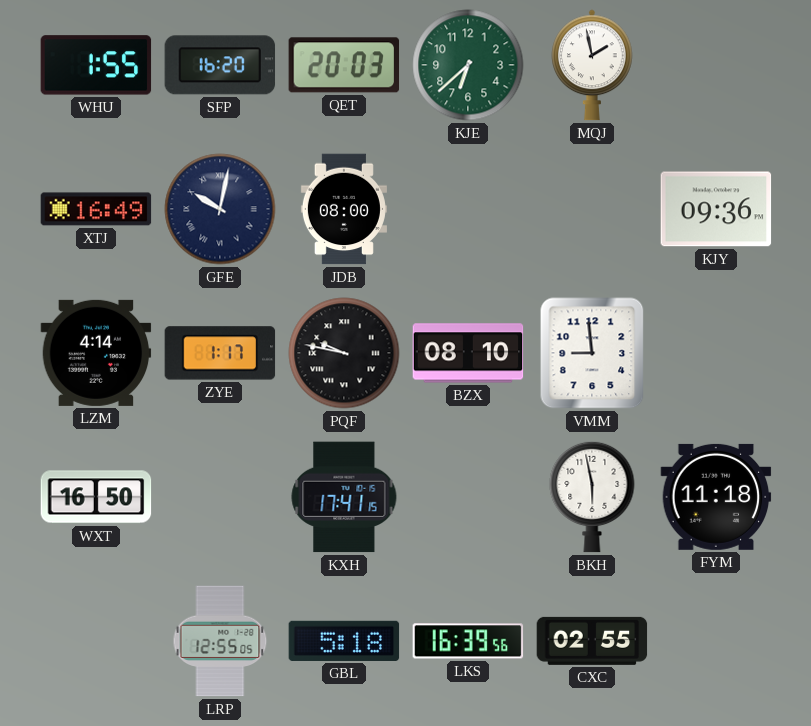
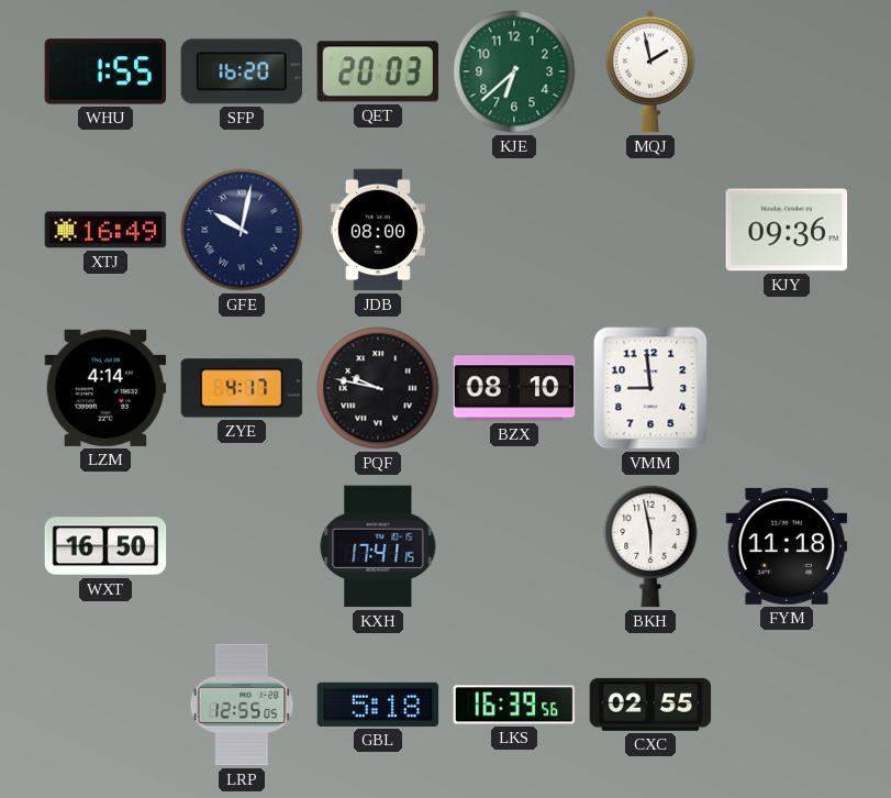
ZYE: 1:17 -> 4:17 (242, 388)
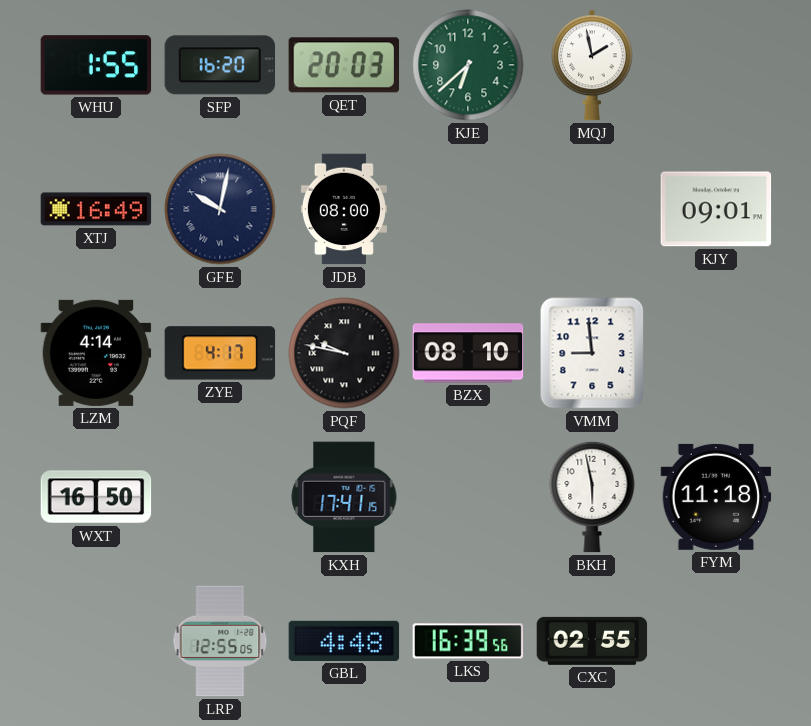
KJY: 09:36 -> 09:01 (716, 209)
GBL: 5:18 -> 4:48 (344, 641)
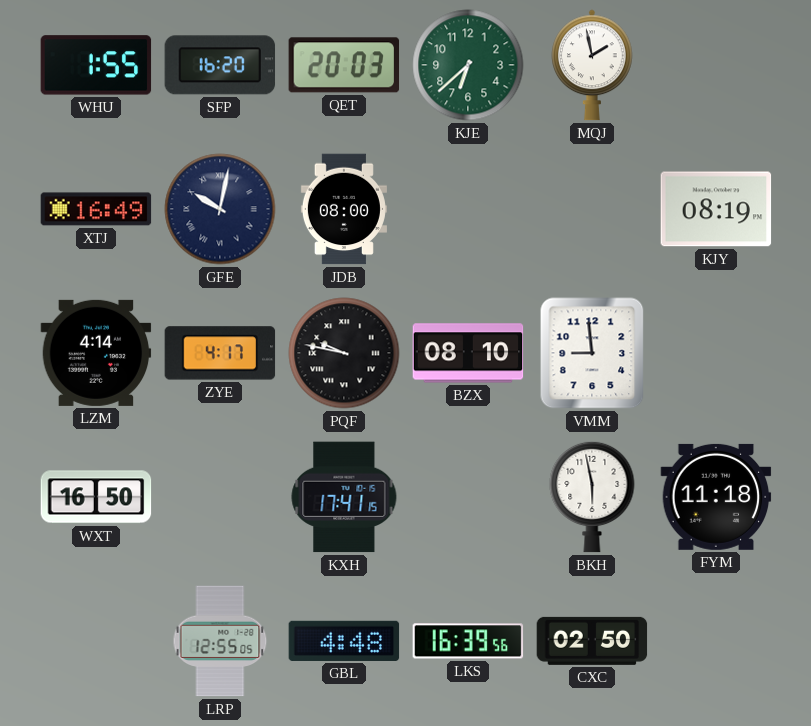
KJY: 09:01 -> 08:19 (716, 209)
CXC: 02:55 -> 02:50 (592, 641)
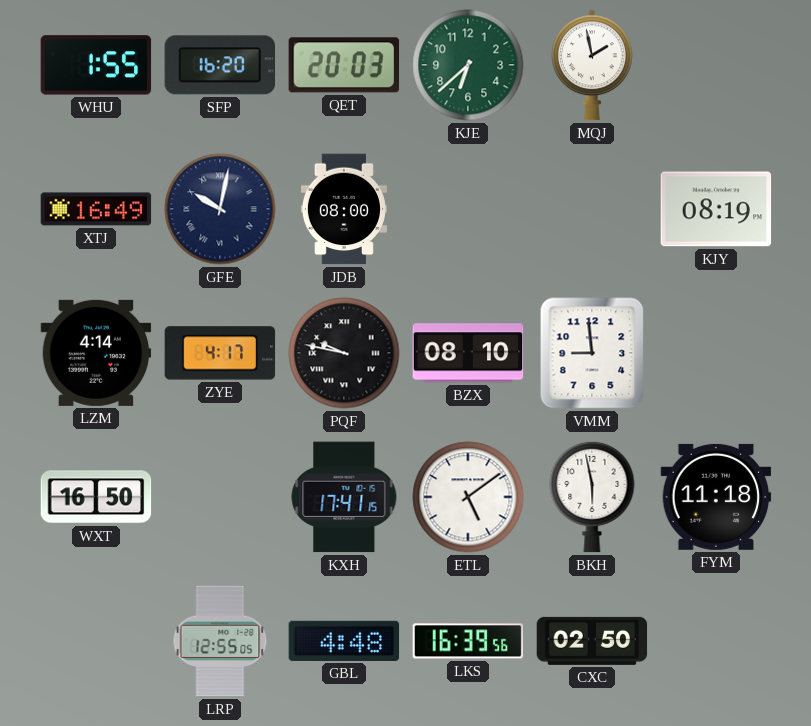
ETL: none -> 5:09 (468, 497)
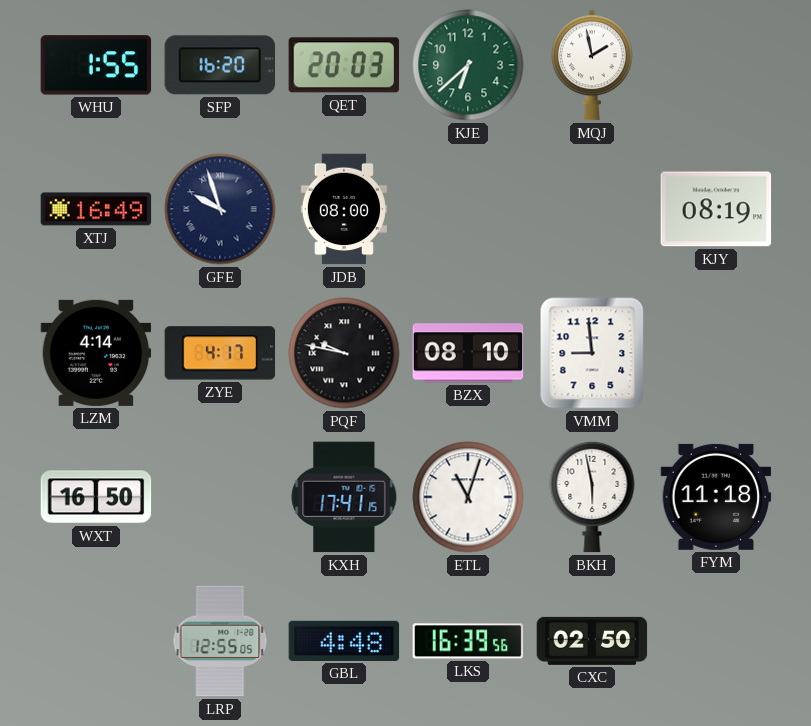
GFE: 10:02 -> 9:57 (220, 209)
ETL: 5:09 -> 11:03 (468, 497)
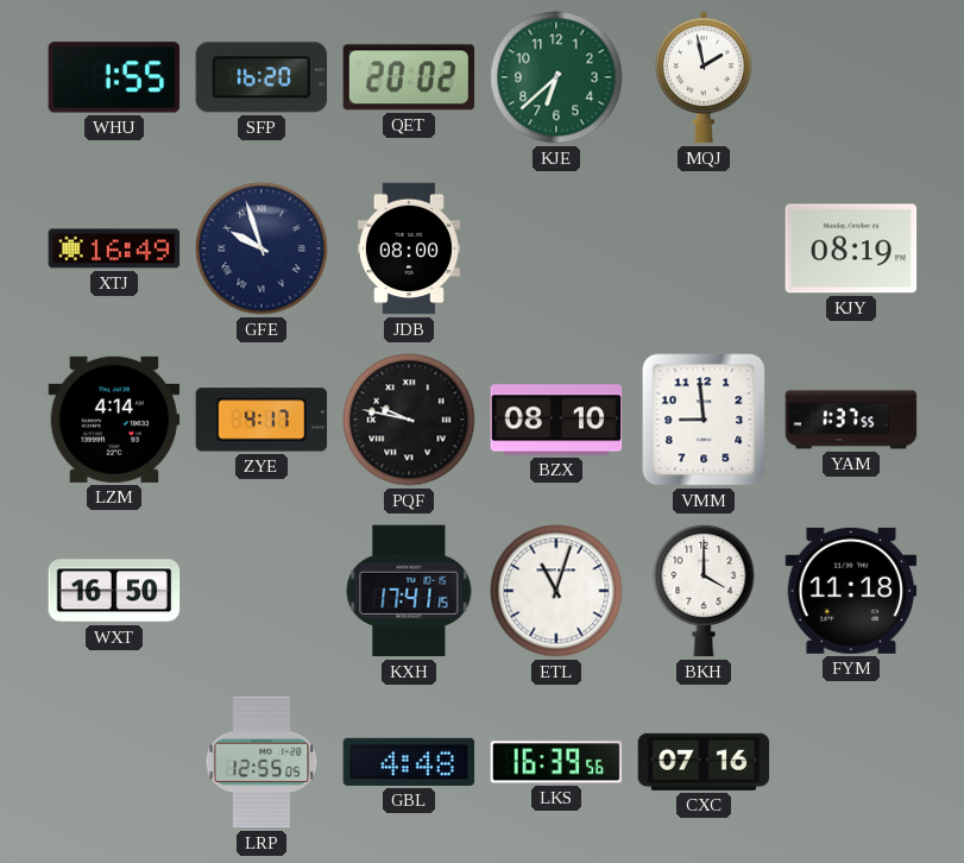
QET: 20:03 -> 20:02 (409, 77)
YAM: none -> 1:37 (851, 420)
BKH: 5:58 -> 4:00 (704, 591)
CXC: 02:50 -> 07:16 (704, 762)
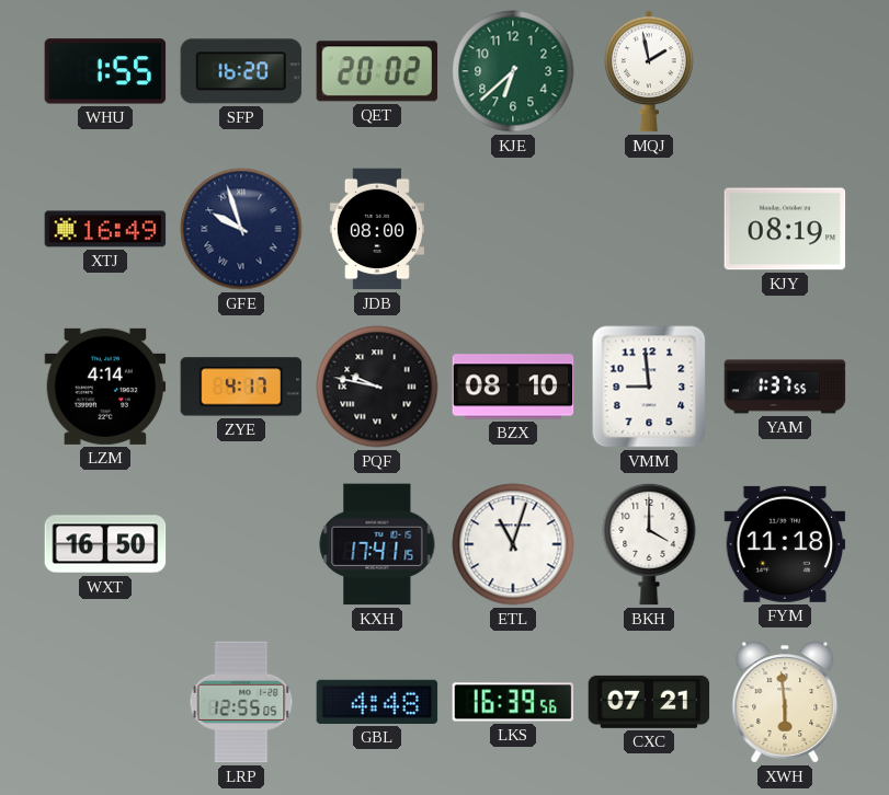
CXC: 07:16 -> 07:21 (649, 702)
XWH: none -> 5:59 (785, 702)
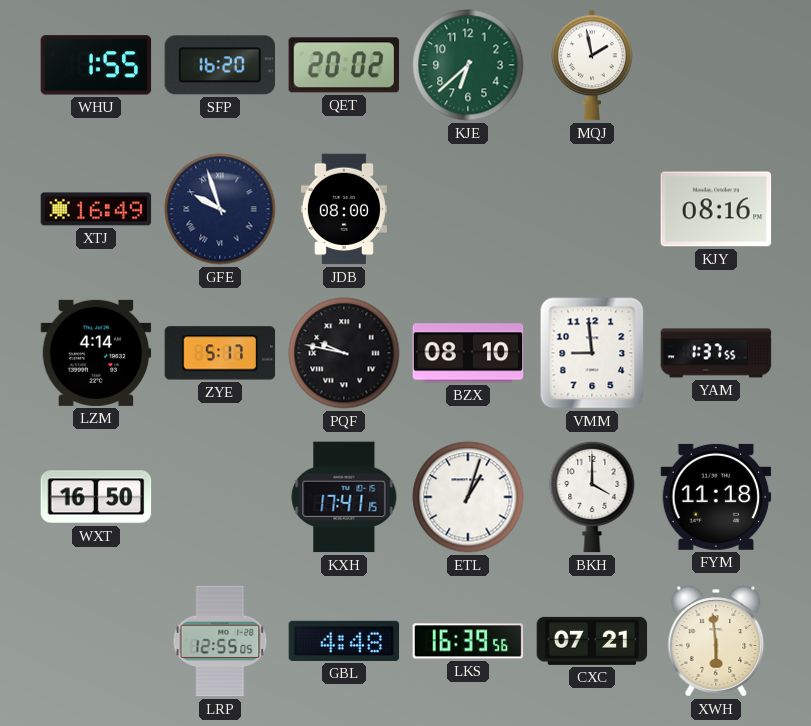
KJY: 08:19 -> 08:16 (716, 209)
ZYE: 4:17 -> 5:17 (220, 353)
ETL: 11:03 -> 1:03 (468, 497)
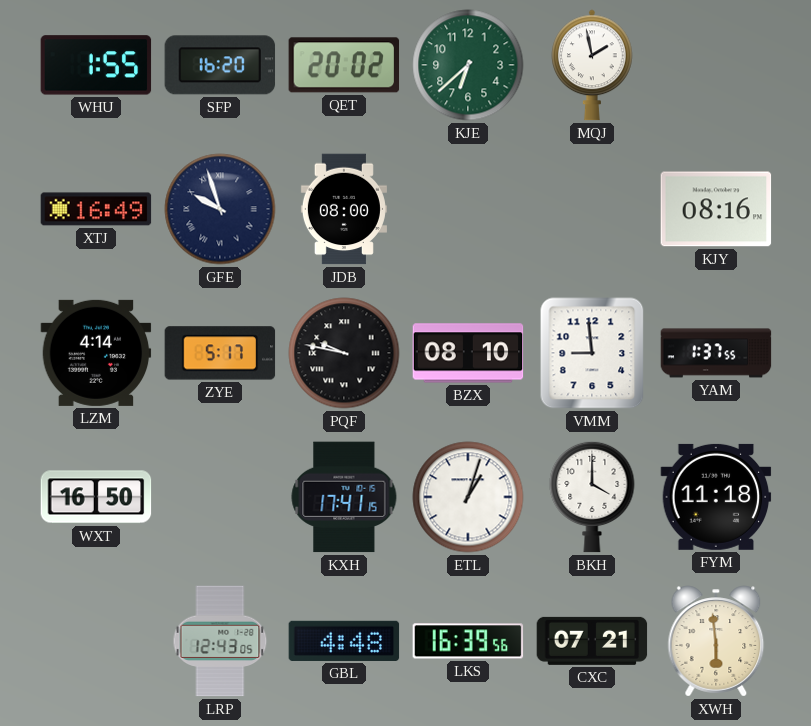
LRP: 12:55 -> 12:43 (220, 641)
